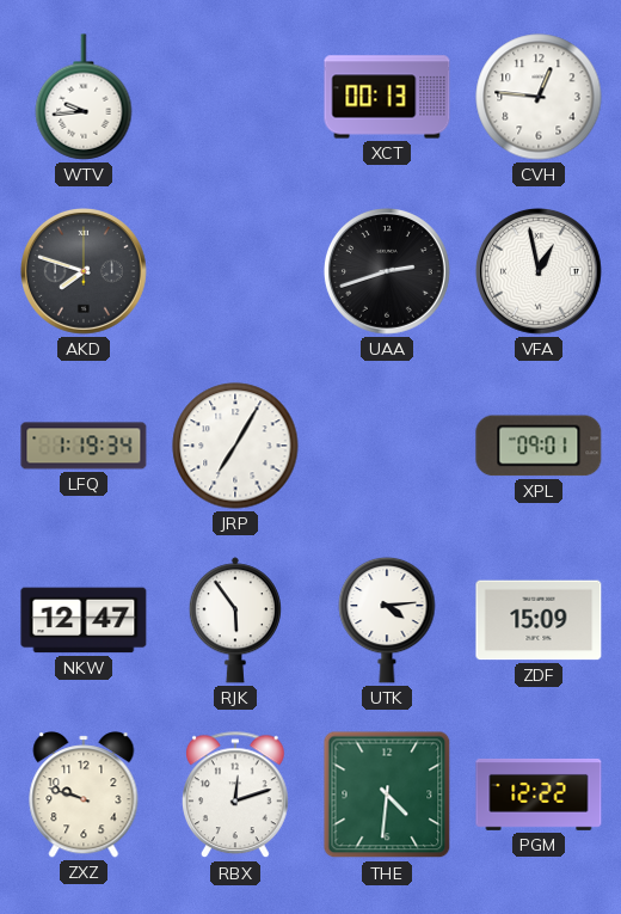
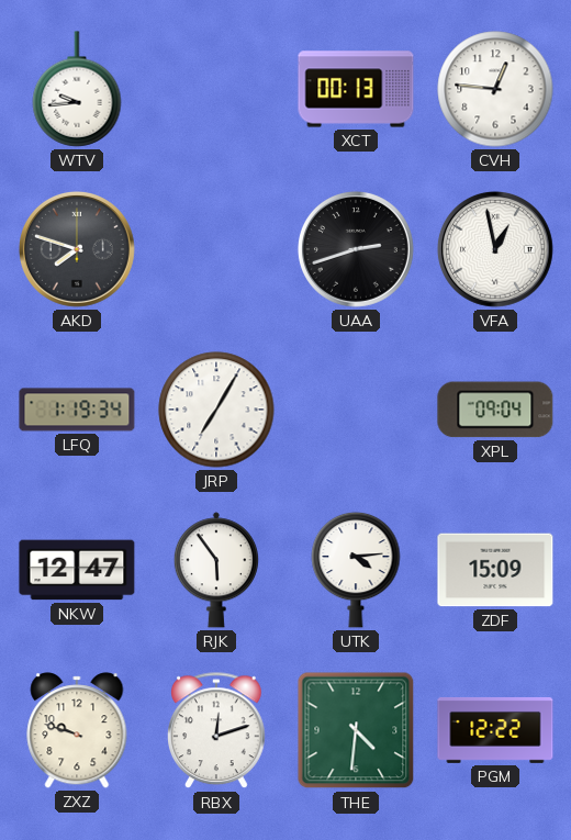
XPL: 09:01 -> 09:04 (495, 410)
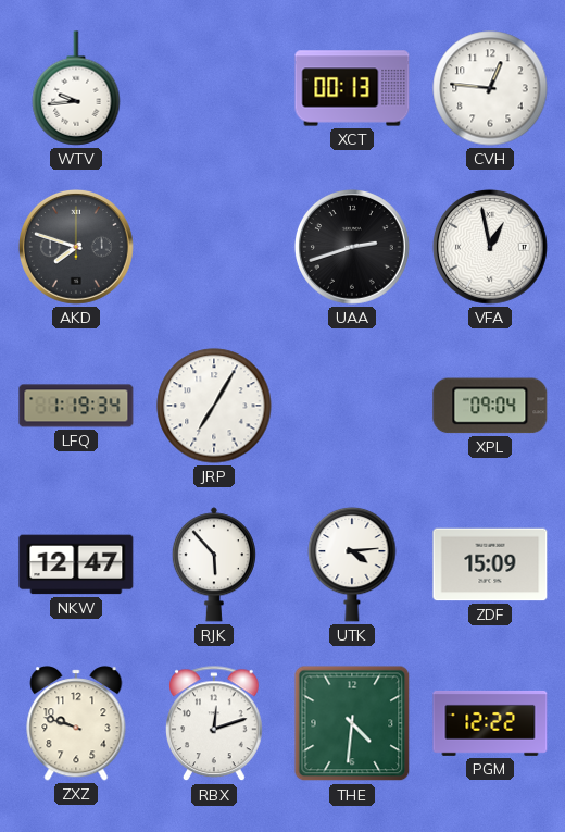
RJK: 5:54 -> 5:53 (214, 564)
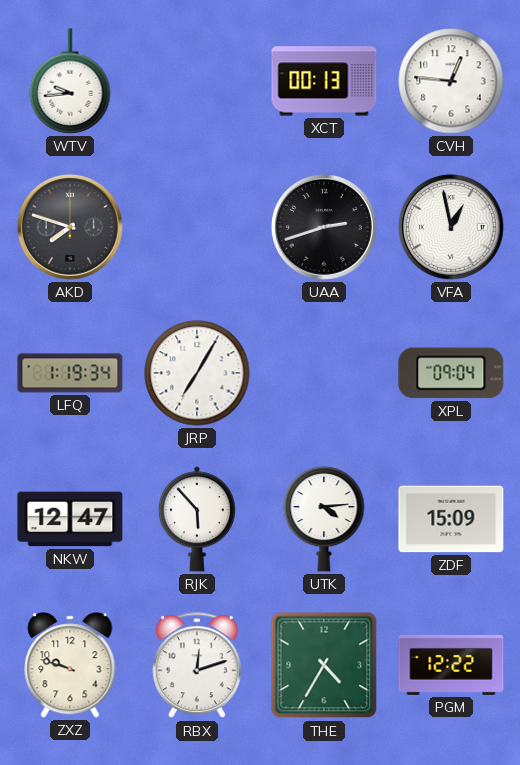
THE: 4:31 -> 4:35 (324, 665)
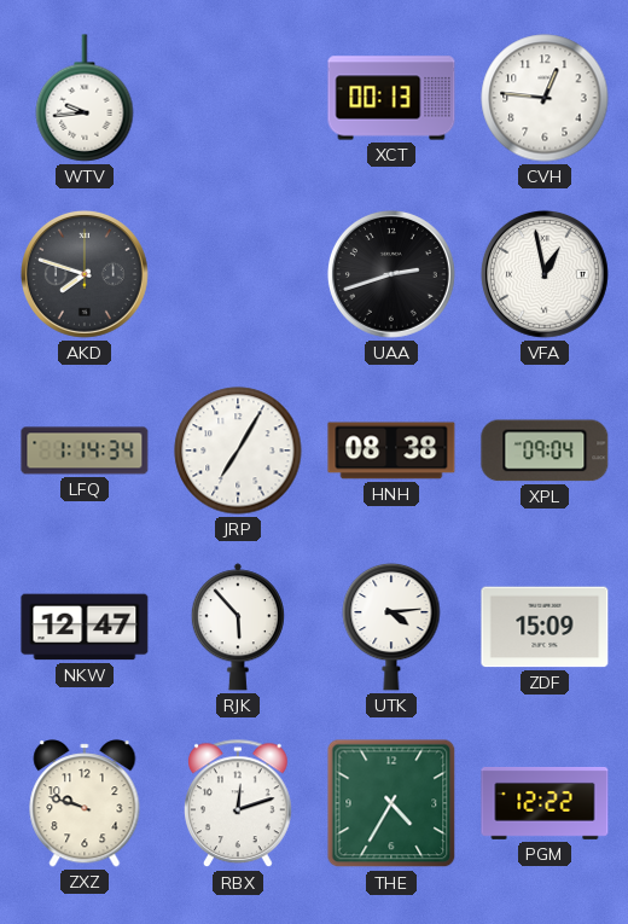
LFQ: 1:19 -> 1:14 (85, 451)
HNH: none -> 08:38 (391, 451)
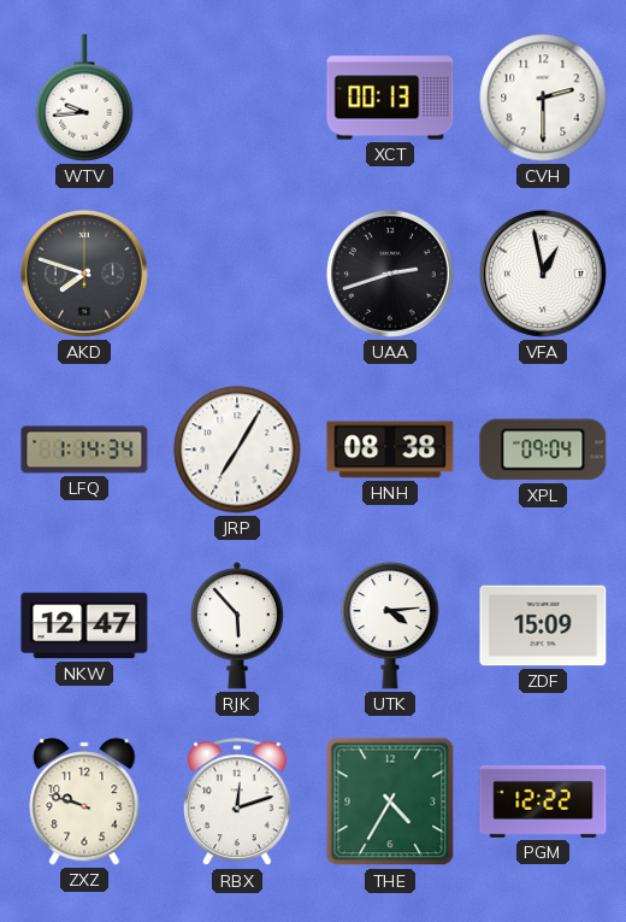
CVH: 12:46 -> 2:30 (543, 98)
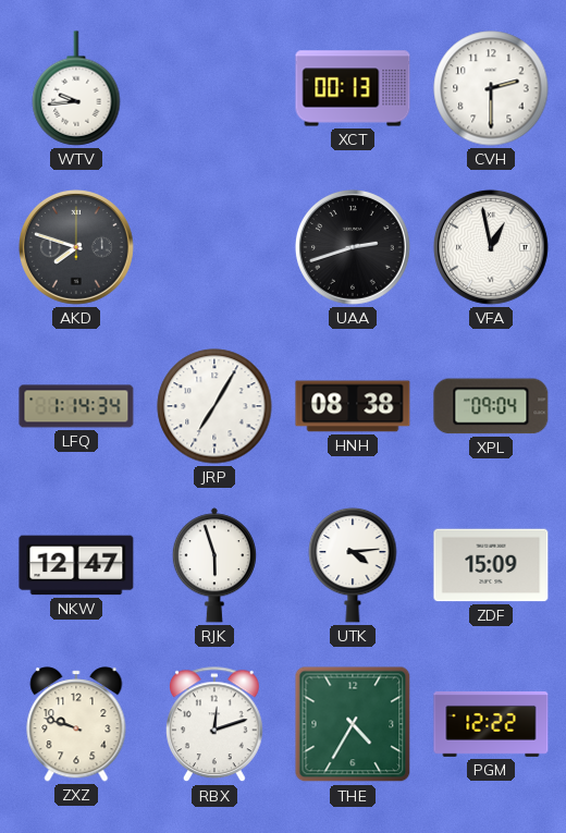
RJK: 5:53 -> 5:57 (214, 565)
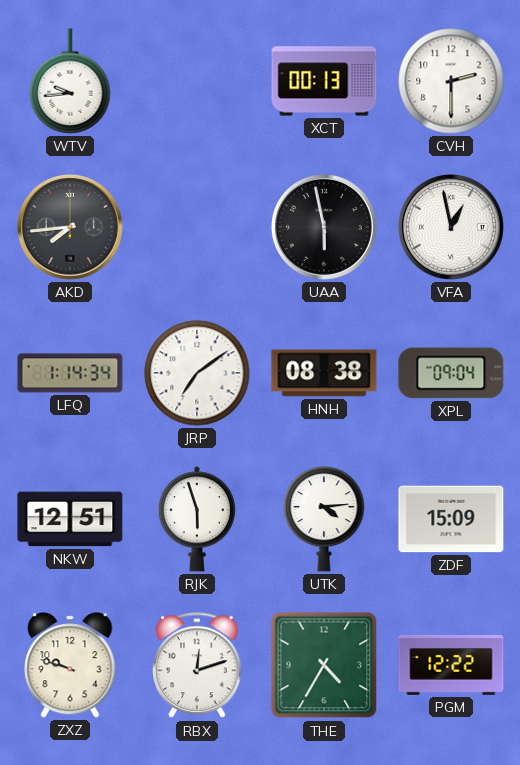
AKD: 7:48 -> 7:44 (70, 227)
UAA: 2:42 -> 5:58 (324, 227)
JRP: 7:05 -> 7:09 (197, 373)
NKW: 12:47 -> 12:51 (70, 519)
